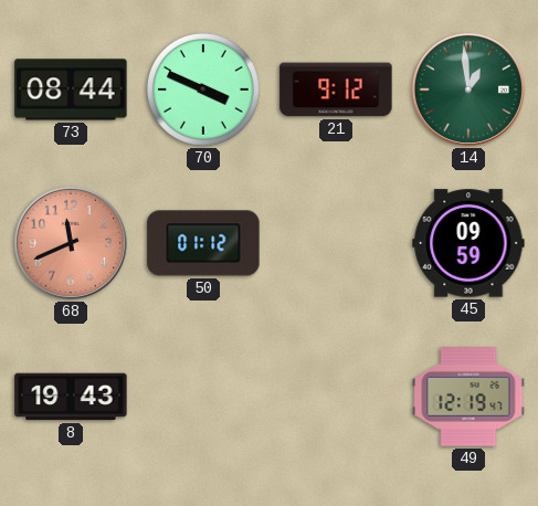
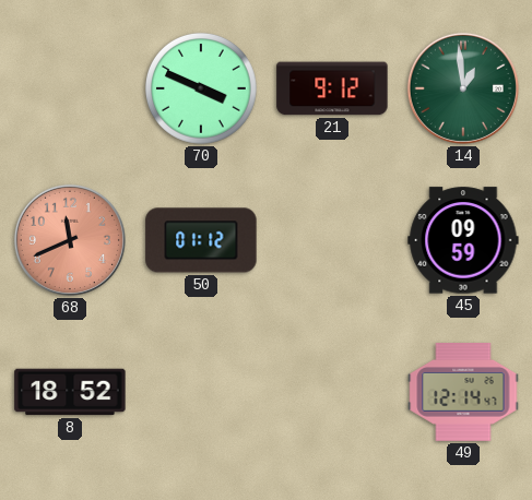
73: 08:44 -> none (71, 89)
8: 19:43 -> 18:52 (70, 392)
49: 12:19 -> 12:14 (463, 393)
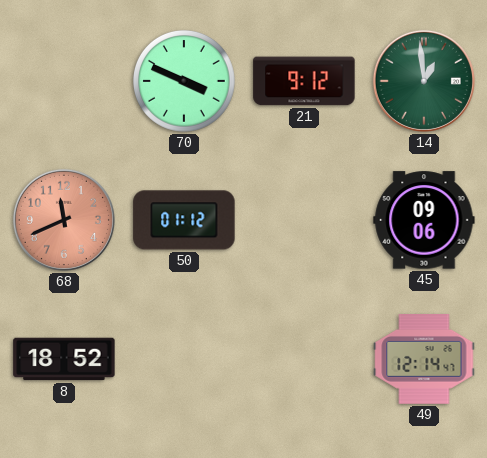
45: 09:59 -> 09:06 (424, 220)
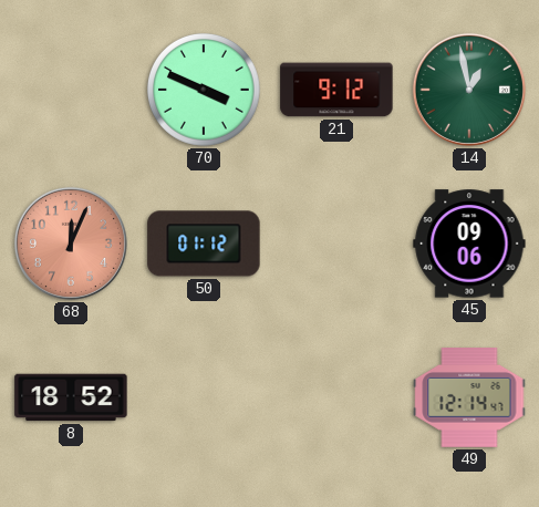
14: 12:59 -> 12:58 (469, 90)
68: 11:41 -> 12:04 (71, 244)
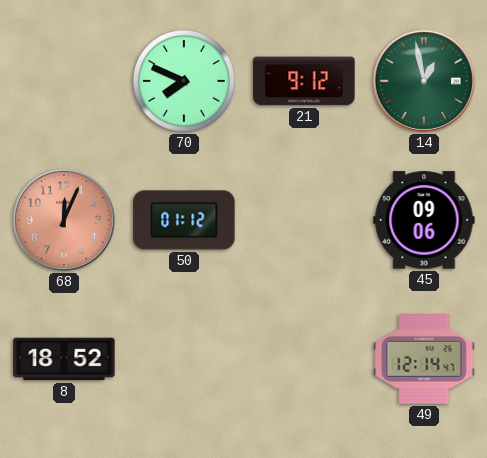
70: 3:49 -> 7:49 (184, 81)
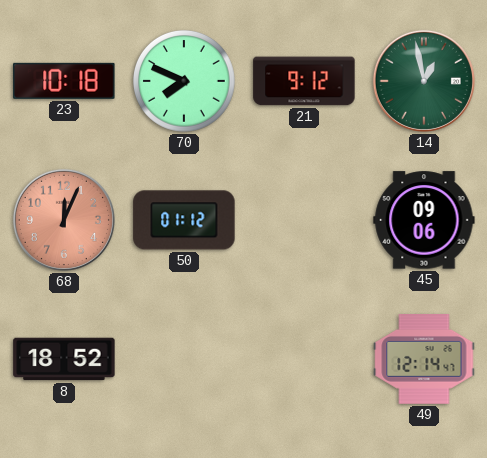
23: none -> 10:18 (64, 81)
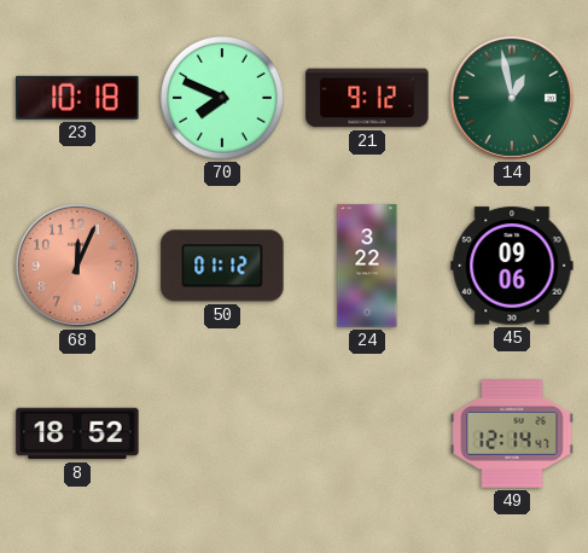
24: none -> 3:22 (367, 266)
